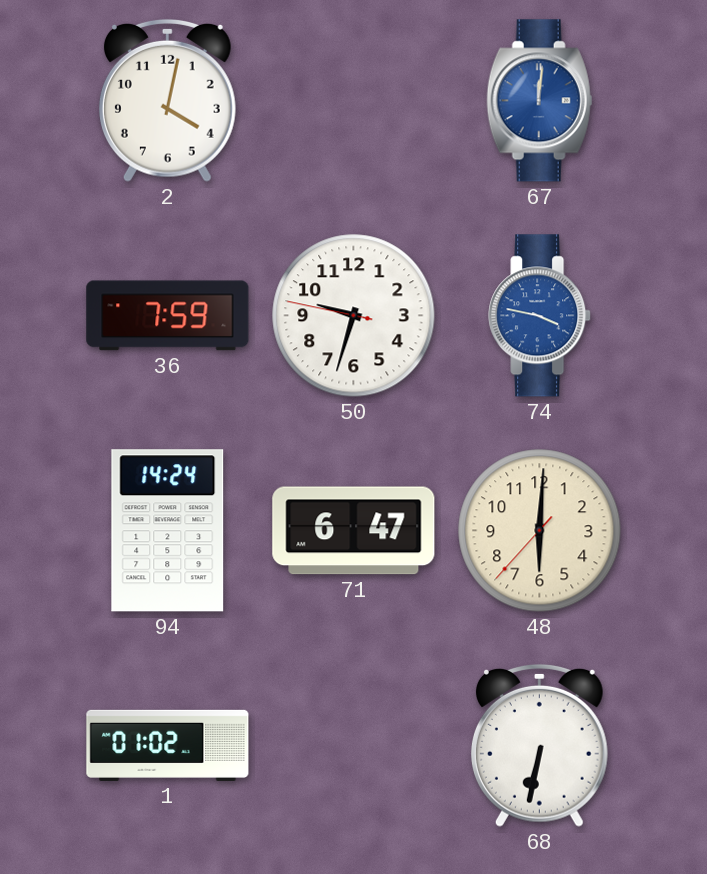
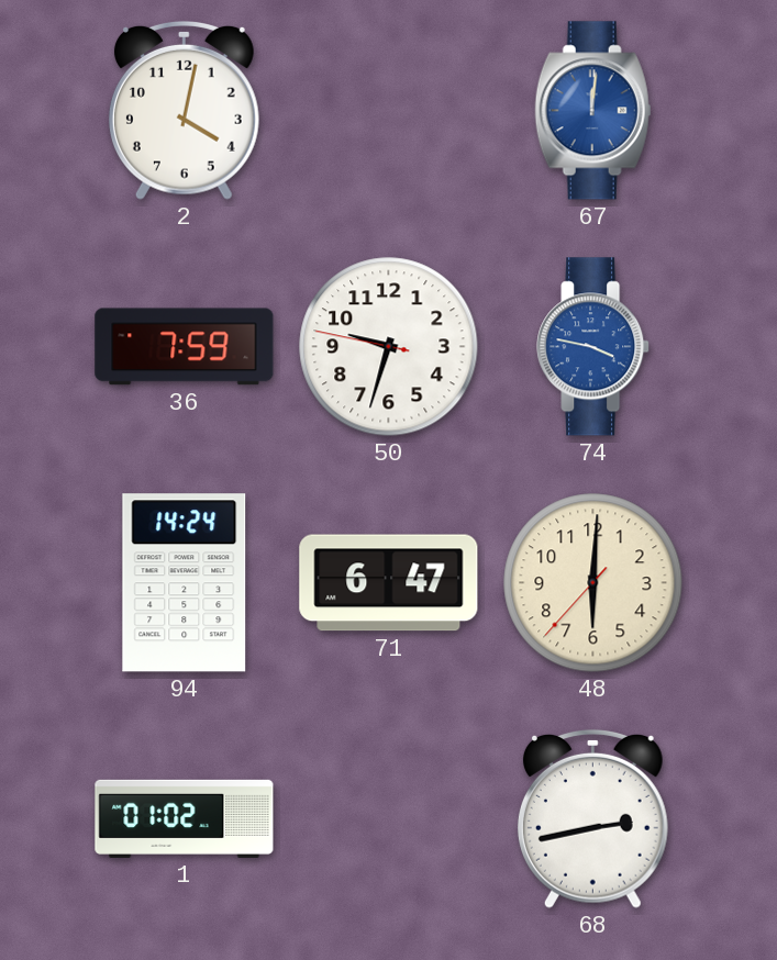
68: 6:32 -> 2:43 (592, 818)
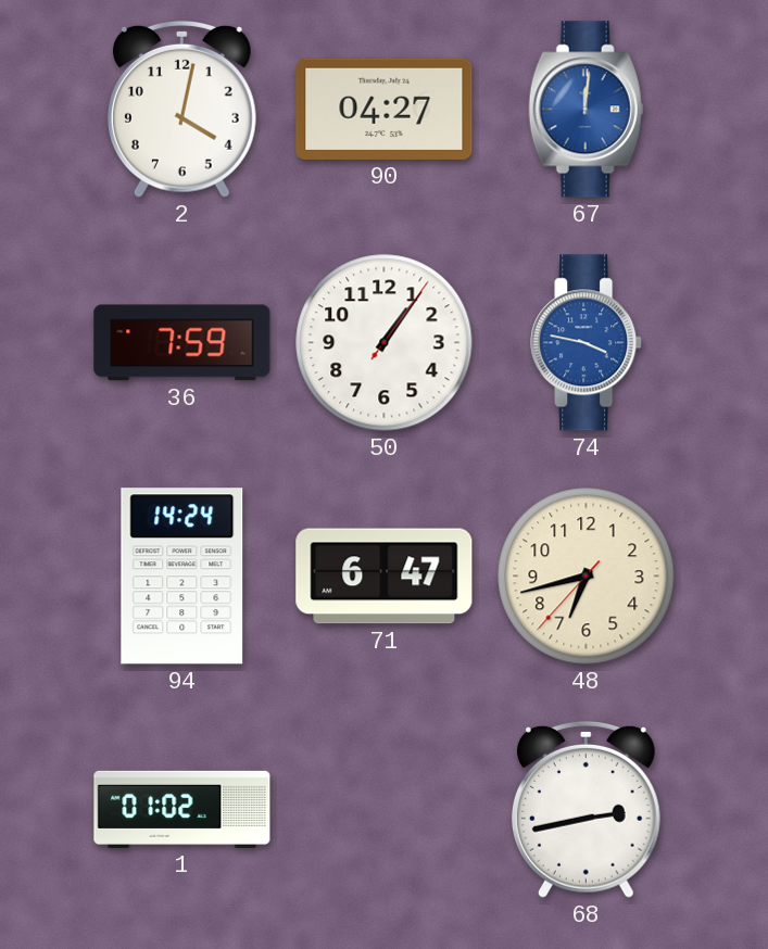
90: none -> 04:27 (385, 109)
50: 9:32 -> 1:06 (385, 343)
48: 6:00 -> 6:42 (587, 577)
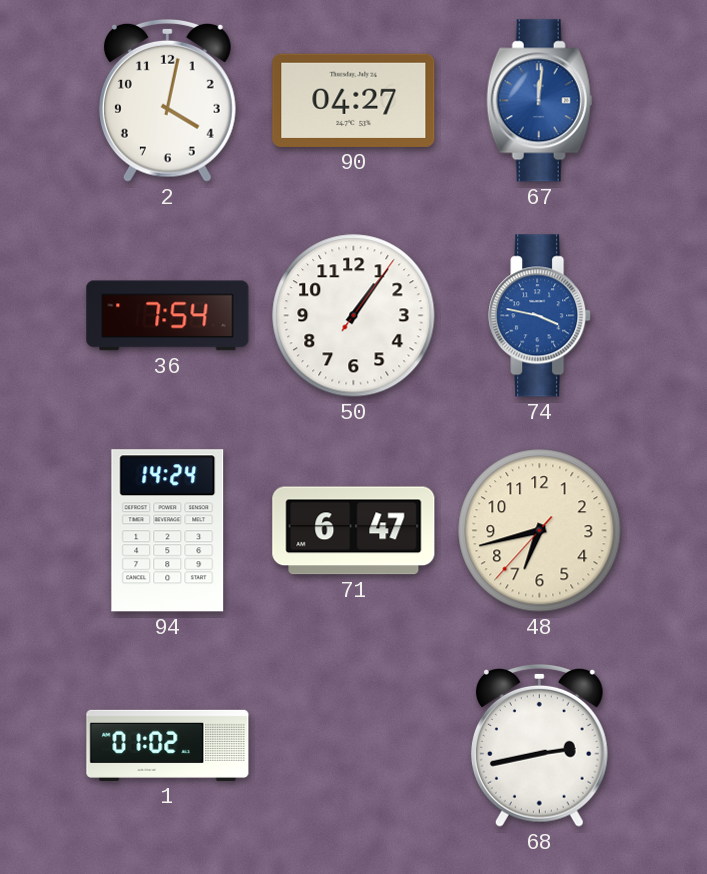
36: 7:59 -> 7:54 (168, 316)
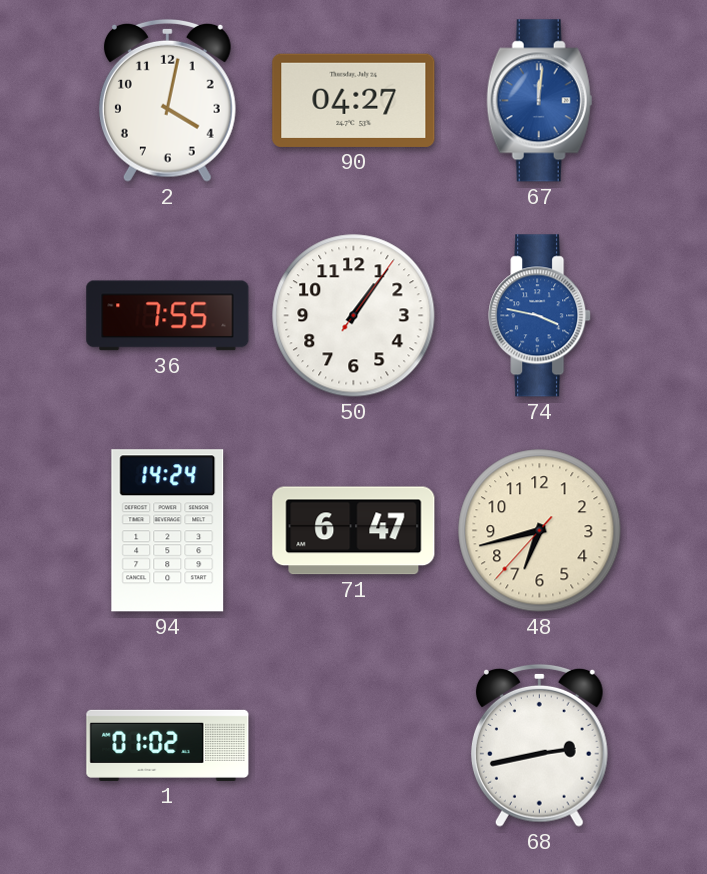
36: 7:54 -> 7:55 (168, 316)
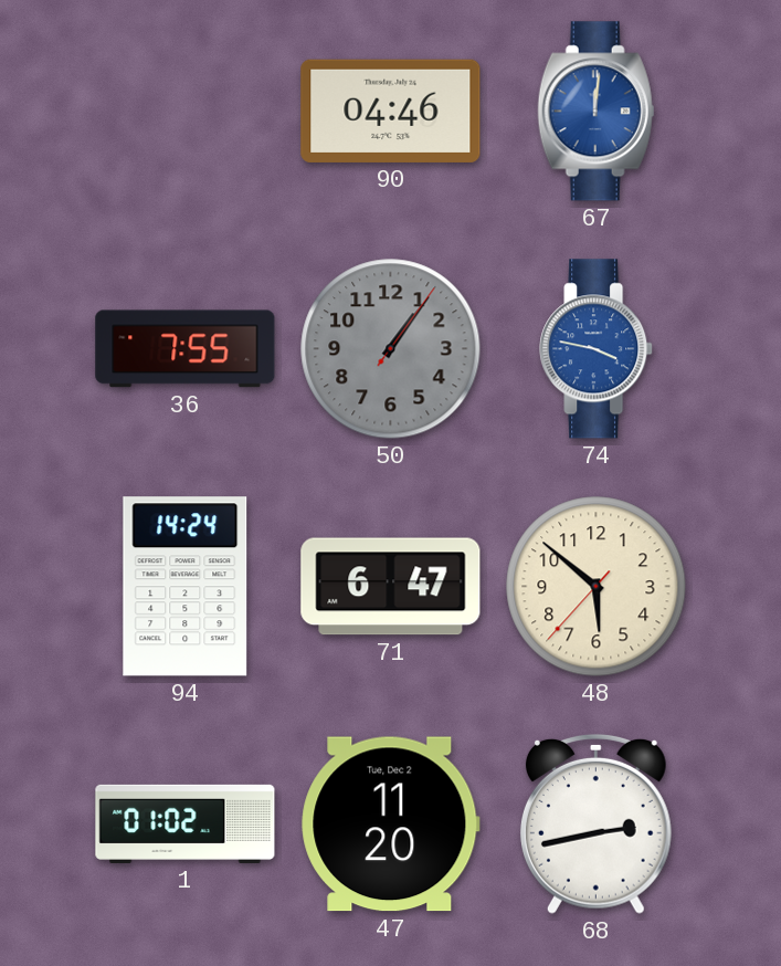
2: 4:02 -> none (167, 100)
90: 04:27 -> 04:46 (391, 111)
50 dial: white -> grey (391, 349)
48: 6:42 -> 5:51 (597, 587)
47: none -> 11:20 (391, 825)
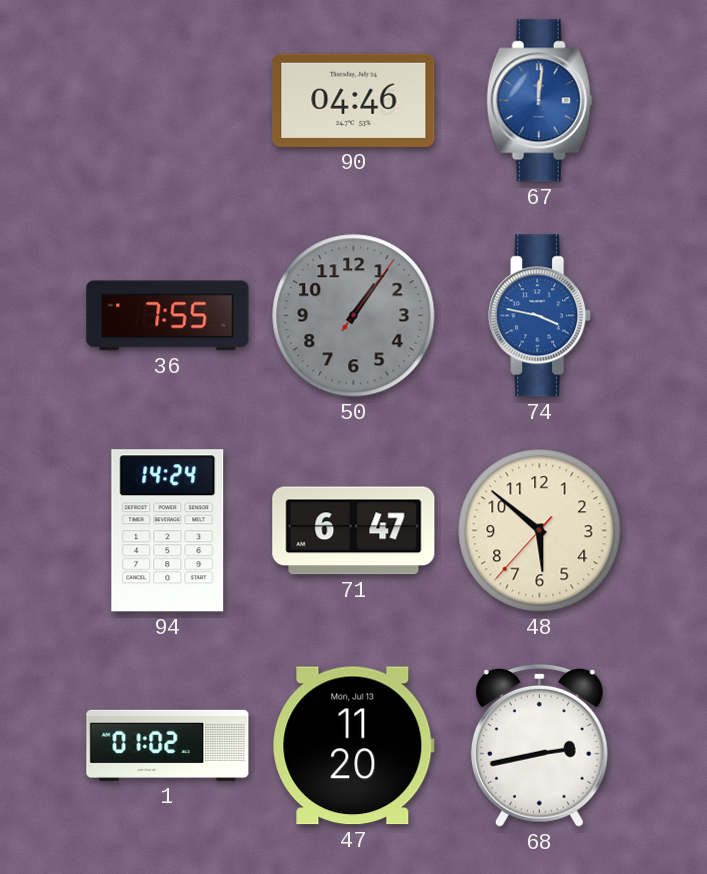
47 date: Tue, Dec 2 -> Mon, Jul 13 (354, 746)
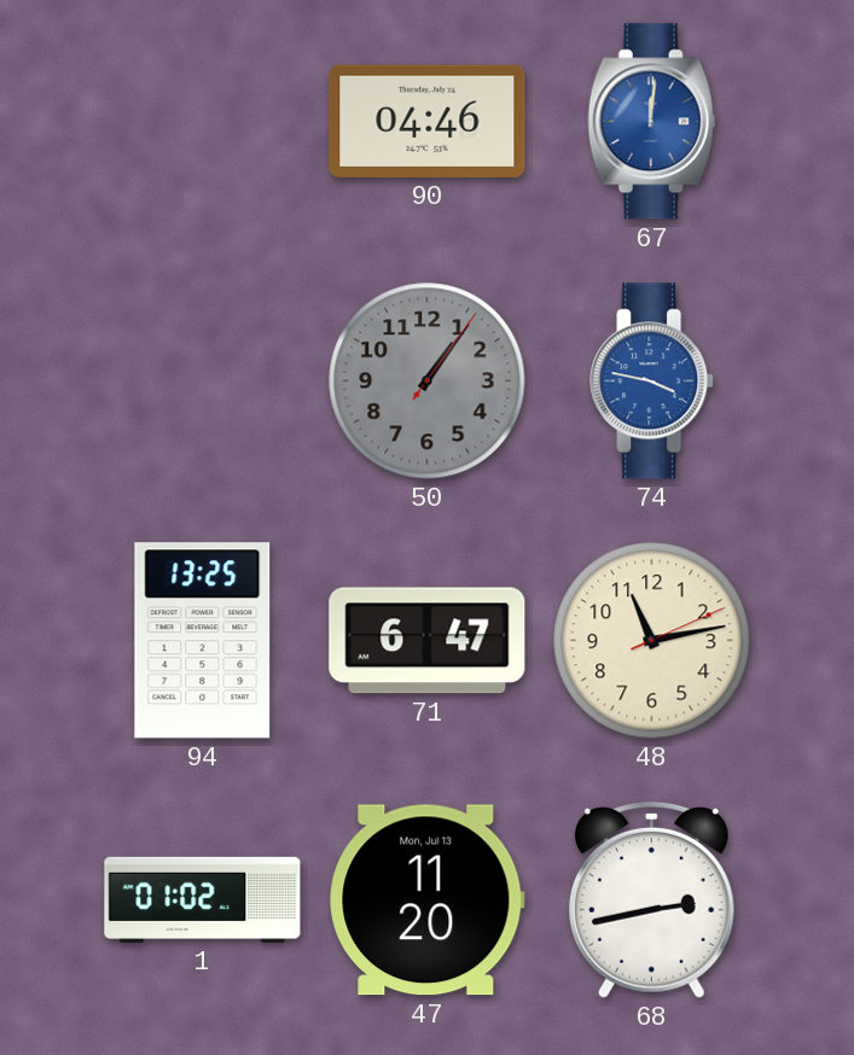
36: 7:55 -> none (168, 316)
94: 14:24 -> 13:25 (203, 641)
48: 5:51 -> 11:13 (652, 641)
